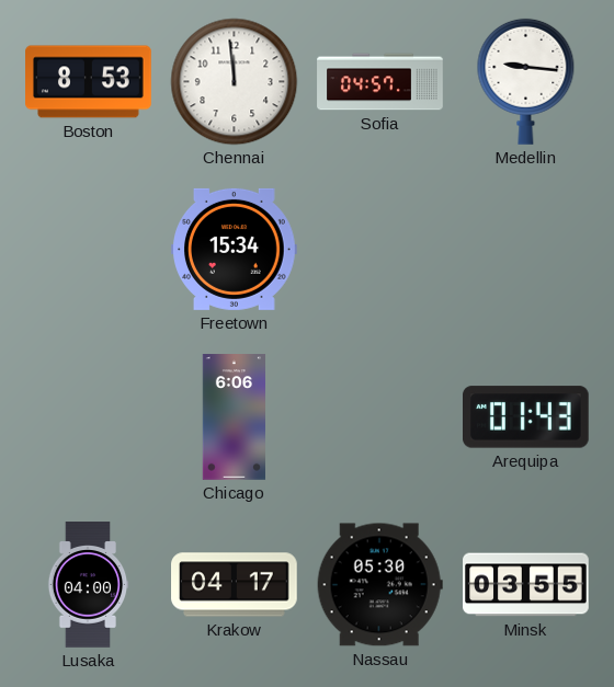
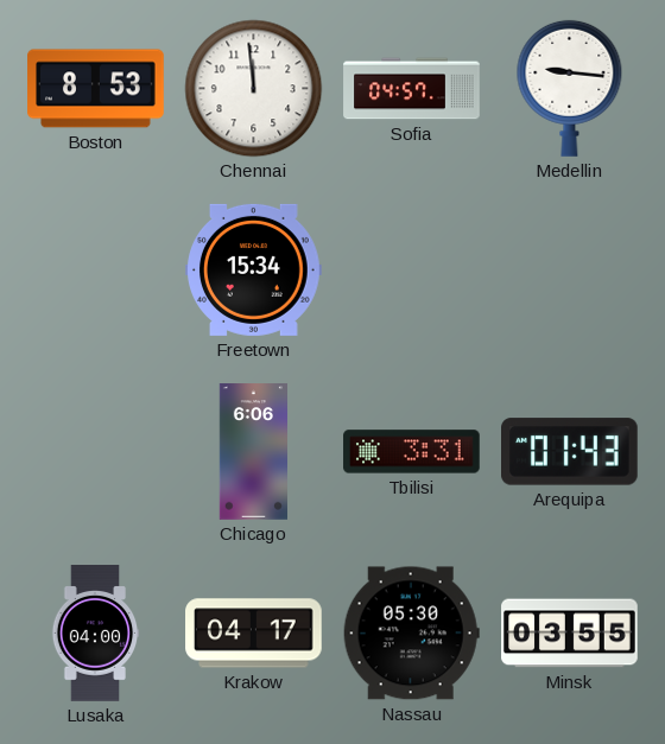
Tbilisi: none -> 3:31 (412, 452)
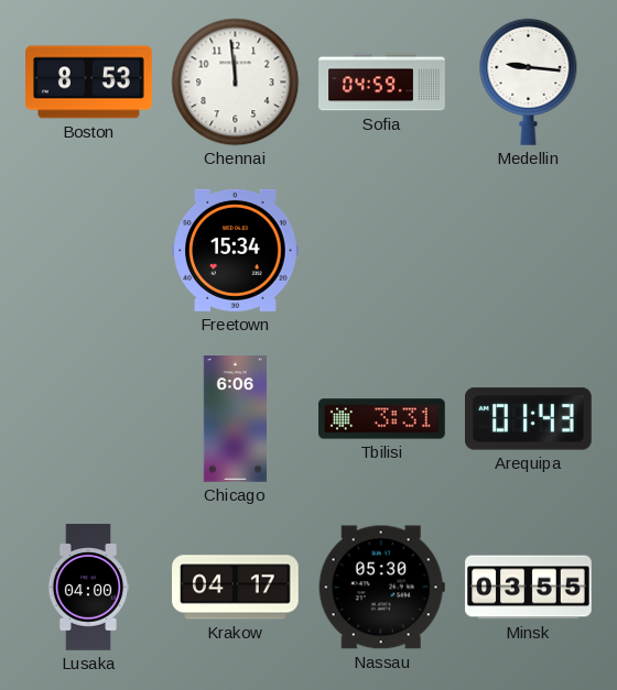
Sofia: 04:57 -> 04:59 (382, 83)
